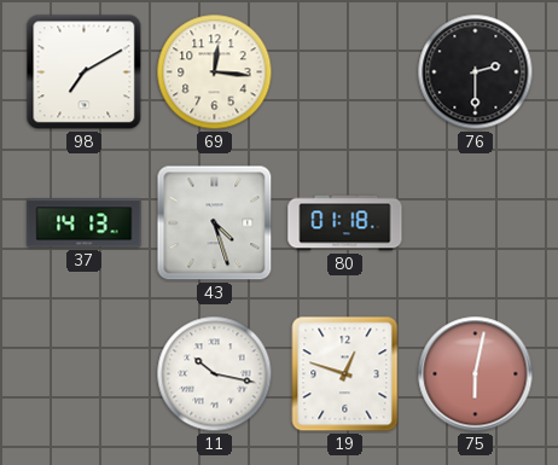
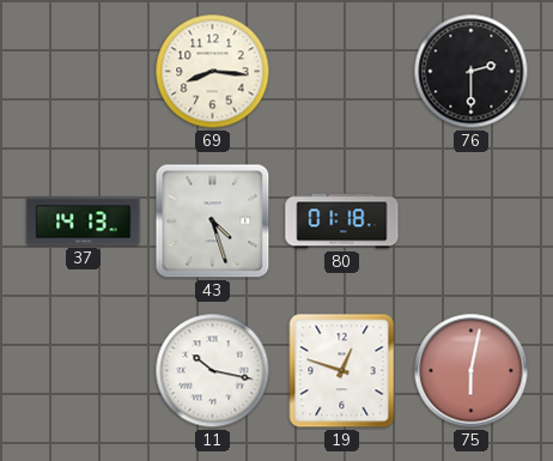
98: 7:10 -> none (85, 72)
69: 12:16 -> 8:16 (213, 72)
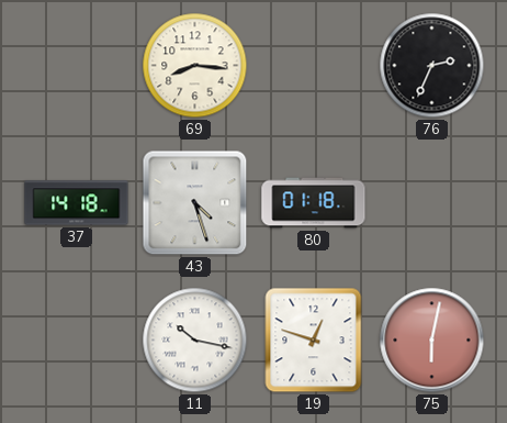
76: 2:30 -> 2:34 (432, 66)
37: 14:13 -> 14:18 (77, 203)
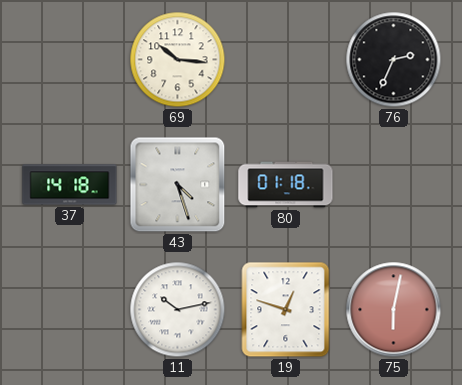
69: 8:16 -> 10:16 (178, 60)
11: 10:17 -> 10:13 (178, 310)
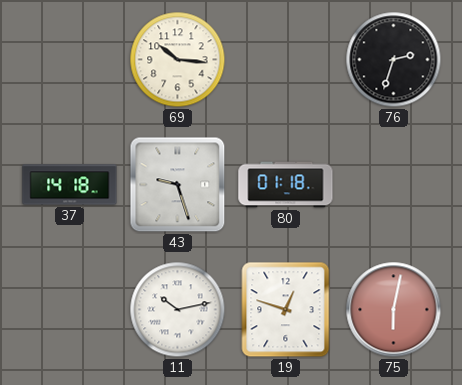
76: 2:34 -> 2:33 (394, 60)
43: 4:27 -> 9:27 (178, 185)
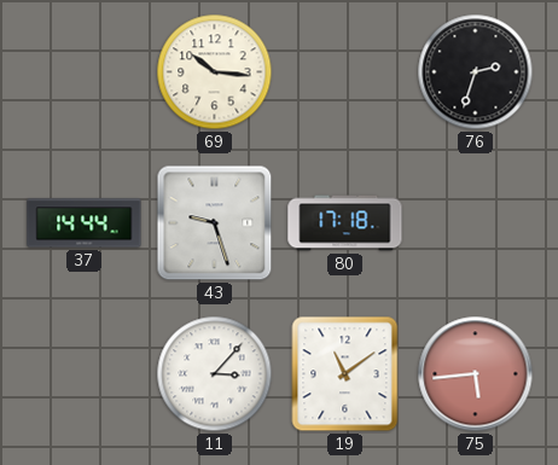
37: 14:18 -> 14:44 (85, 223)
80: 01:18 -> 17:18 (345, 223)
11: 10:13 -> 3:07 (215, 374)
19: 12:48 -> 11:09 (345, 374)
75: 6:02 -> 5:44 (476, 374)
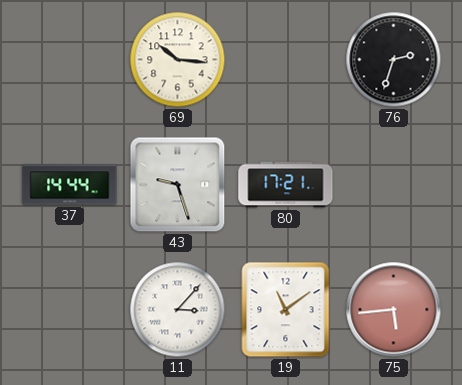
80: 17:18 -> 17:21 (286, 185)
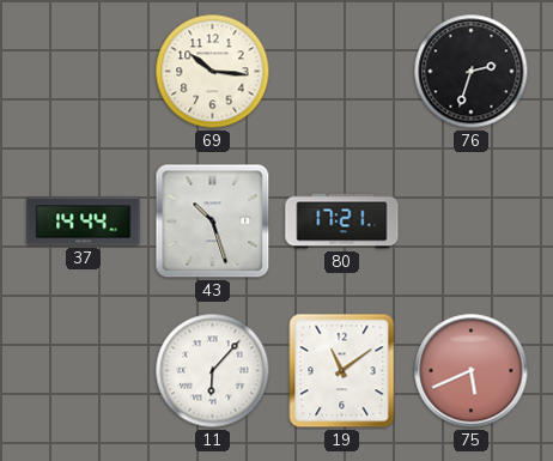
43: 9:27 -> 10:27 (213, 222)
11: 3:07 -> 6:07 (213, 371)
75: 5:44 -> 5:41 (472, 371)
